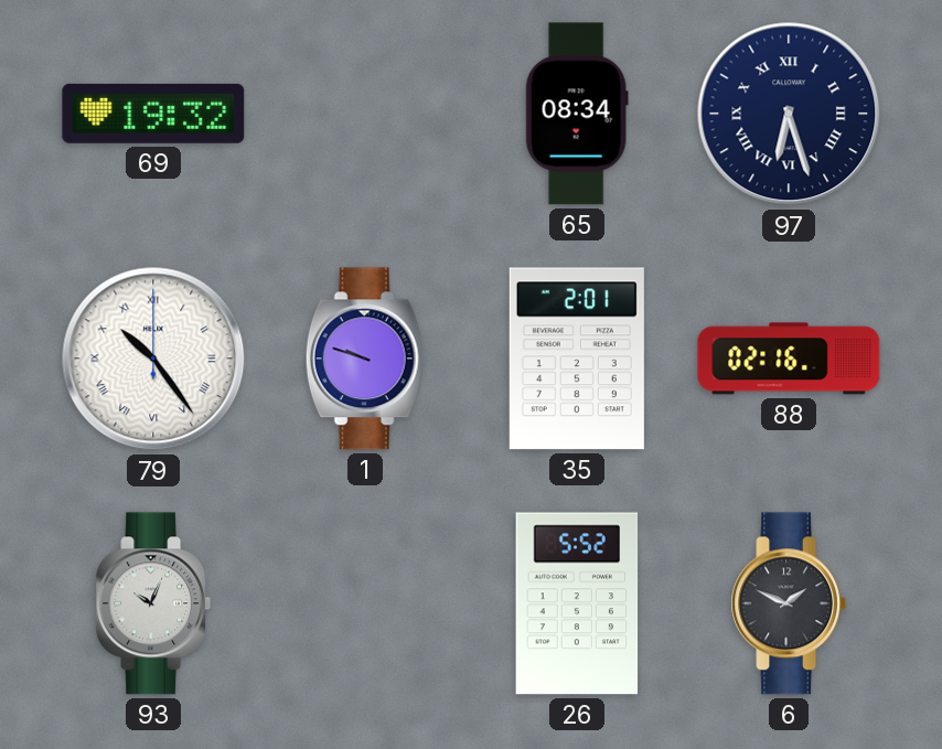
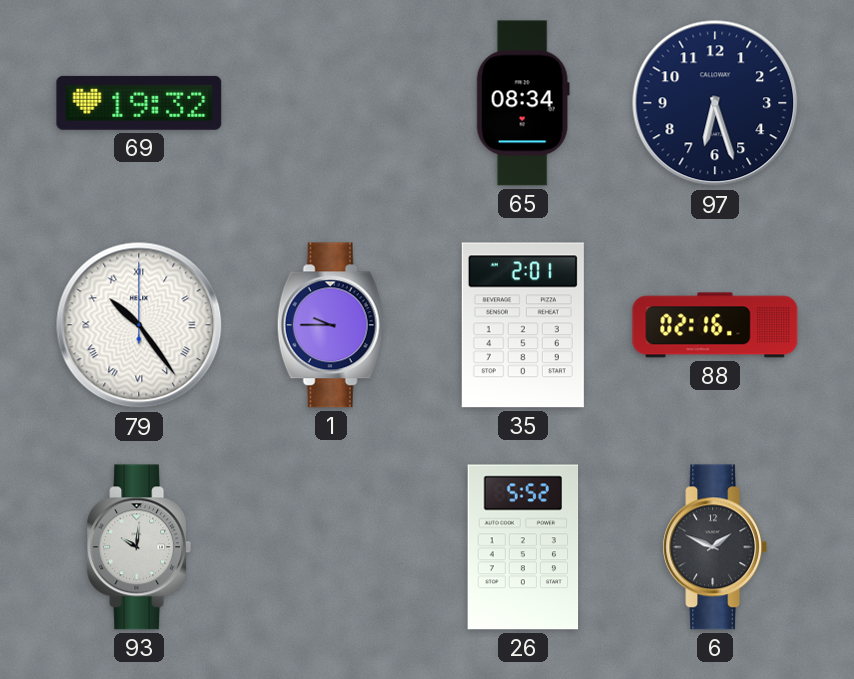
97 numerals: Roman -> Arabic (715, 103)
1: 9:48 -> 9:45 (331, 325)
93: 10:04 -> 10:01 (139, 547)
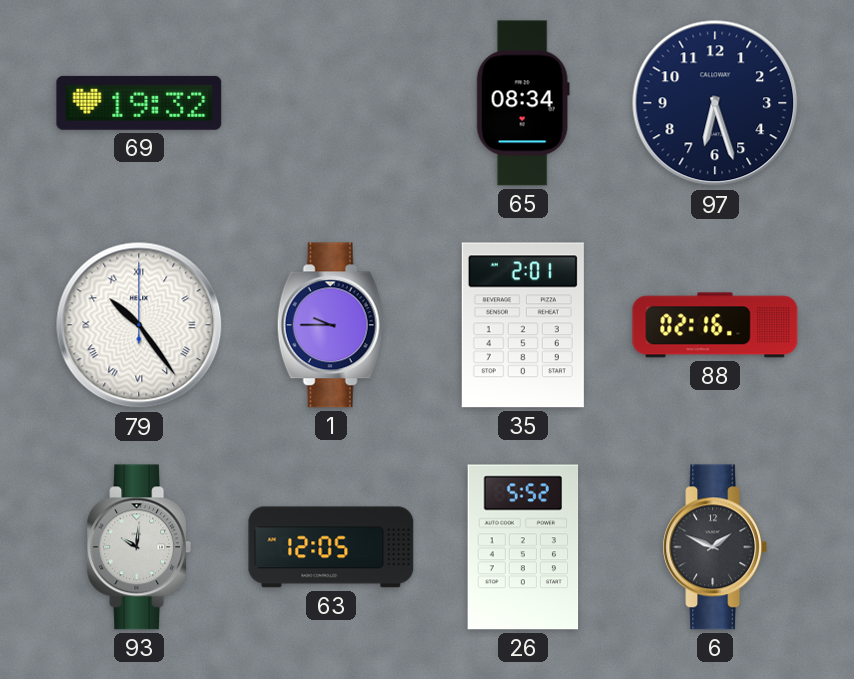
63: none -> 12:05 (331, 547)
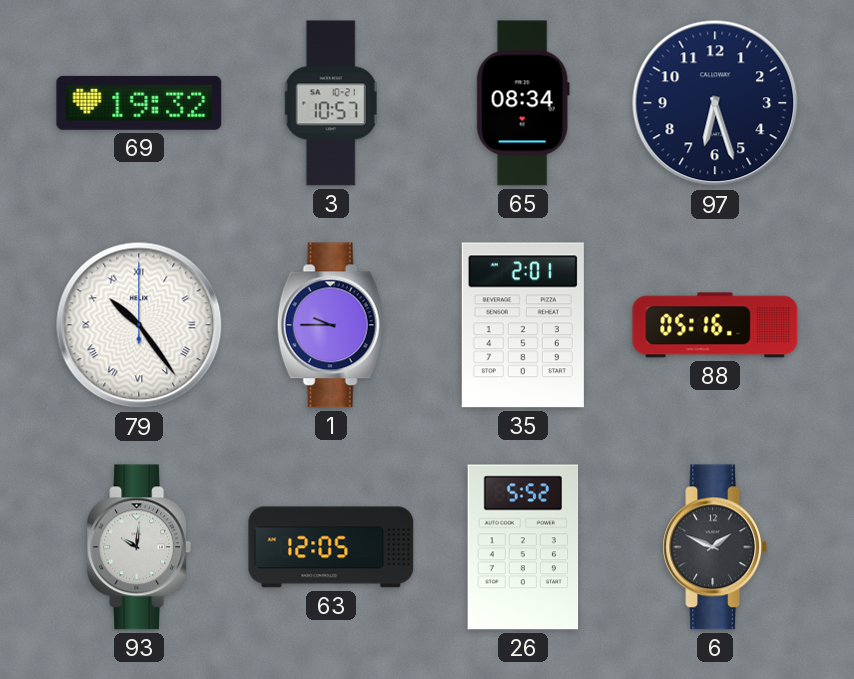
3: none -> 10:57 (331, 103)
88: 02:16 -> 05:16 (715, 325)
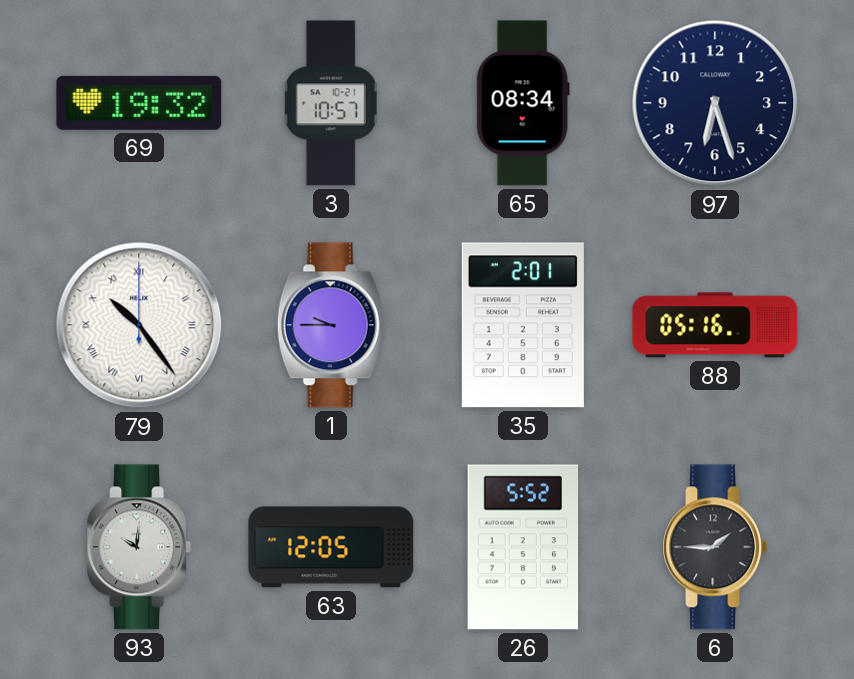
6: 1:49 -> 1:45 (715, 547)
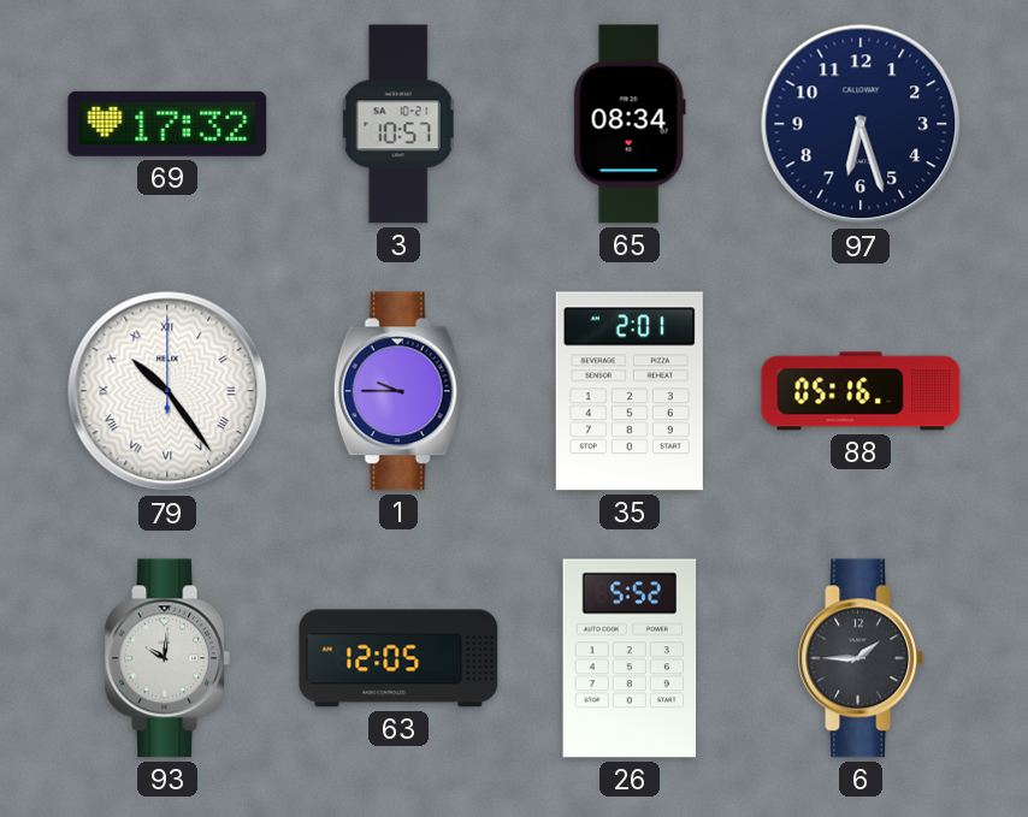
69: 19:32 -> 17:32 (167, 124)
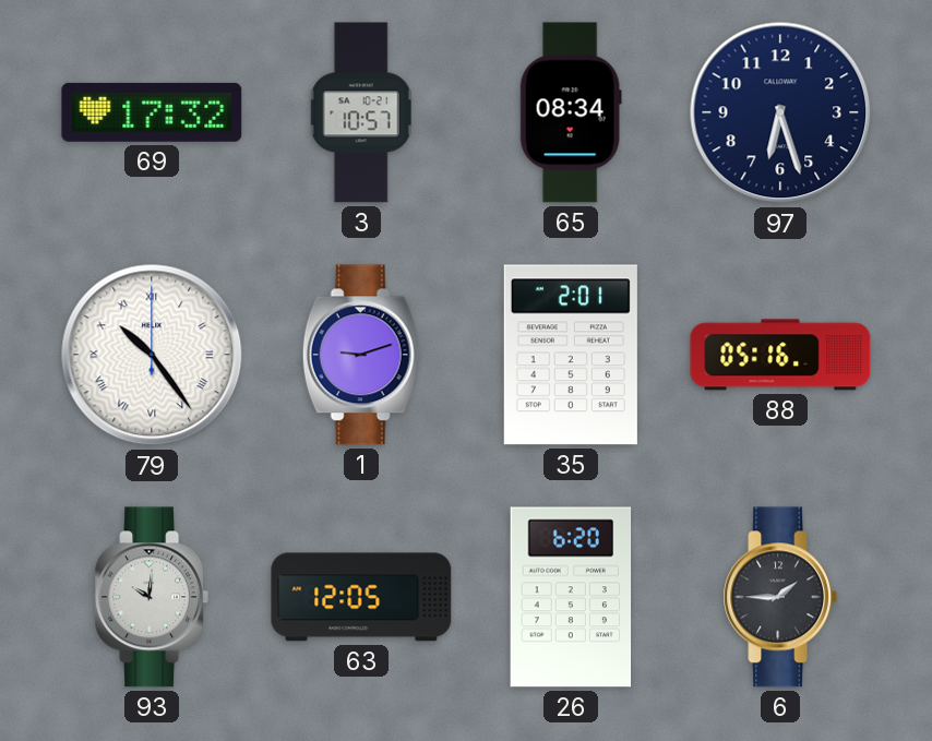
1: 9:45 -> 9:12 (361, 355)
26: 5:52 -> 6:20 (571, 597)
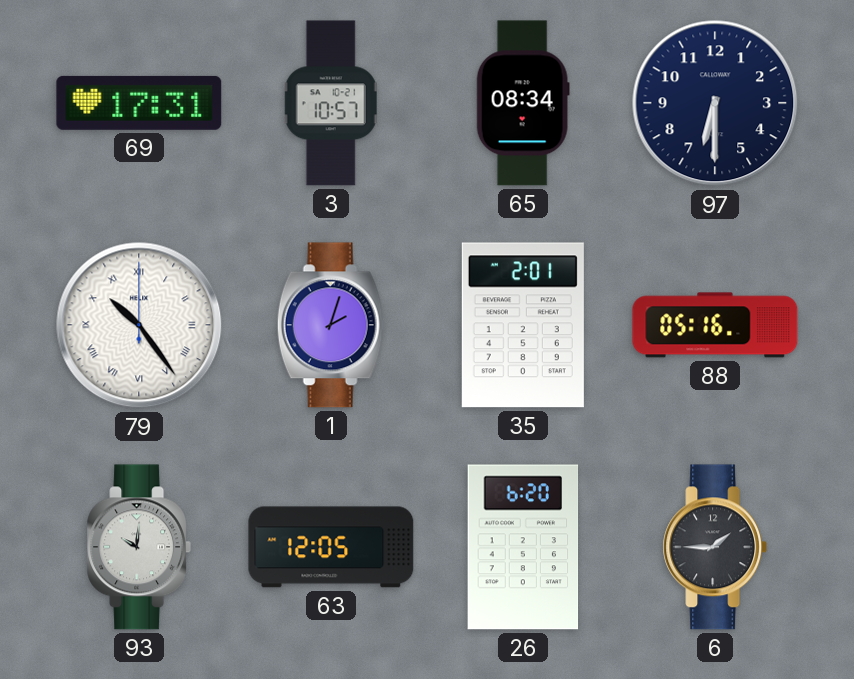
69: 17:32 -> 17:31 (139, 103)
97: 6:27 -> 6:30 (715, 103)
1: 9:12 -> 2:03 (331, 325)
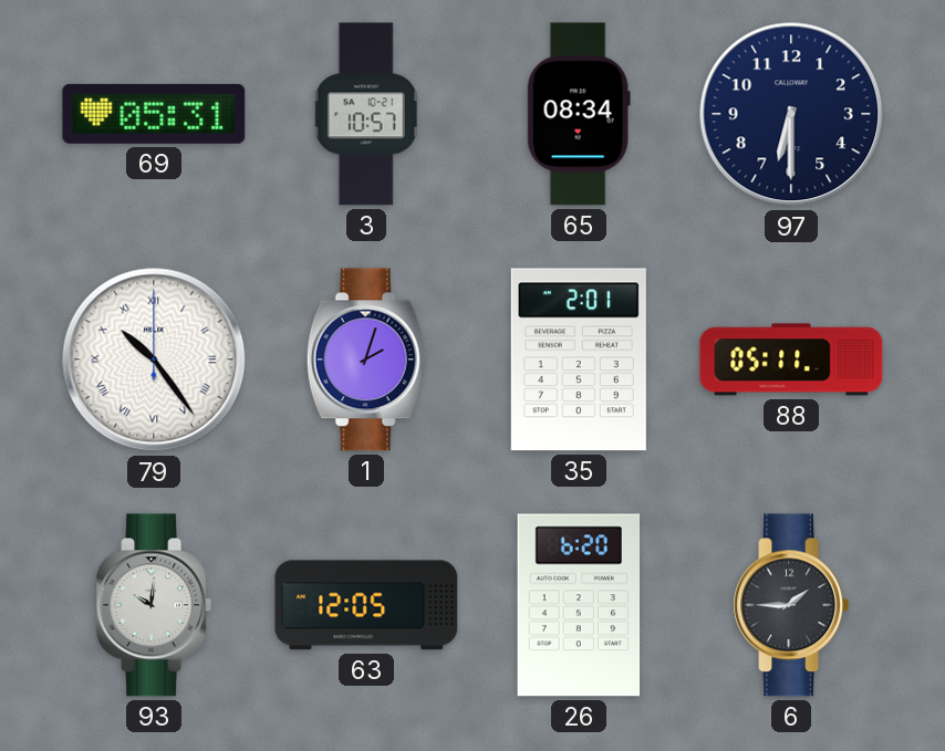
69: 17:31 -> 05:31 (154, 114)
88: 05:16 -> 05:11 (791, 359)
